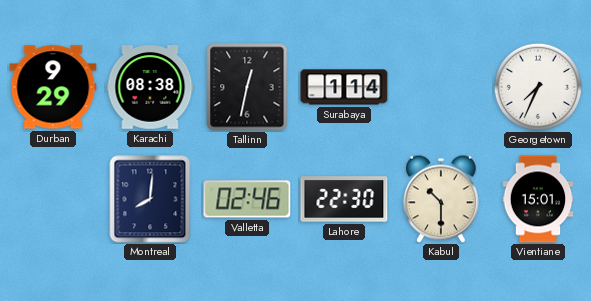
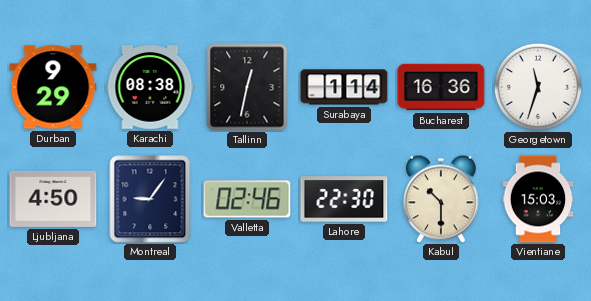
Bucharest: none -> 16:36 (441, 87)
Georgetown: 7:34 -> 11:33 (538, 87)
Ljubljana: none -> 4:50 (53, 199)
Montreal: 8:01 -> 9:06 (150, 199)
Vientiane: 15:01 -> 15:03 (538, 199)
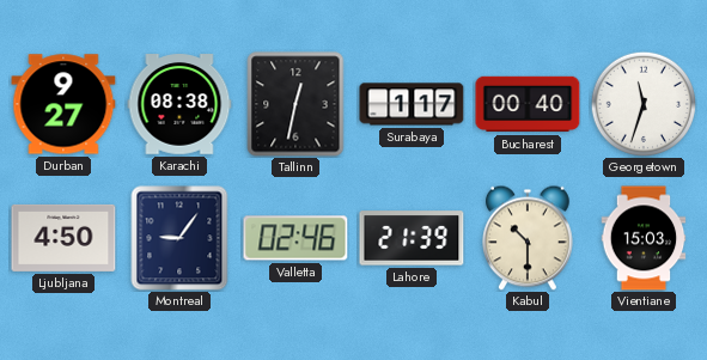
Durban: 9:29 -> 9:27 (63, 104)
Surabaya: 1:14 -> 1:17 (412, 104)
Bucharest: 16:36 -> 00:40 (528, 104)
Lahore: 22:30 -> 21:39 (412, 238)
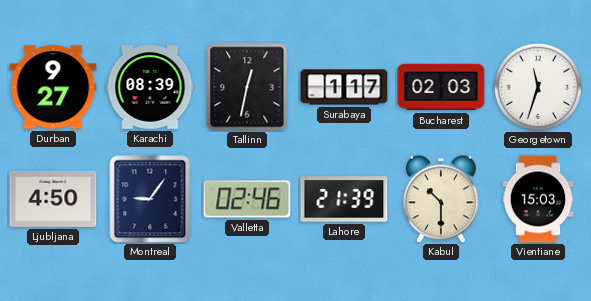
Karachi: 08:38 -> 08:39 (150, 87)
Bucharest: 00:40 -> 02:03 (441, 87)
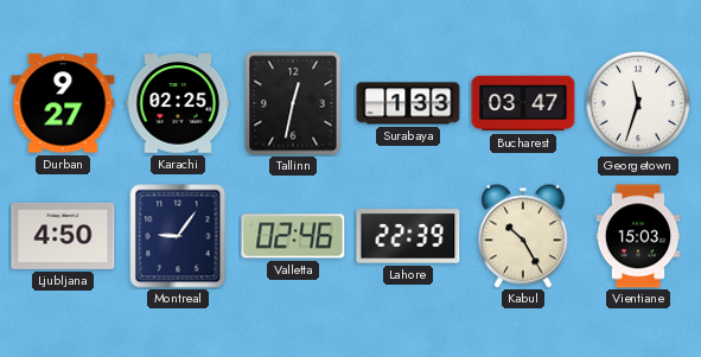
Karachi: 08:39 -> 02:25 (178, 103)
Surabaya: 1:17 -> 1:33 (408, 103)
Bucharest: 02:03 -> 03:47 (523, 103)
Lahore: 21:39 -> 22:39 (408, 236)
Kabul: 10:30 -> 10:25 (524, 236)
